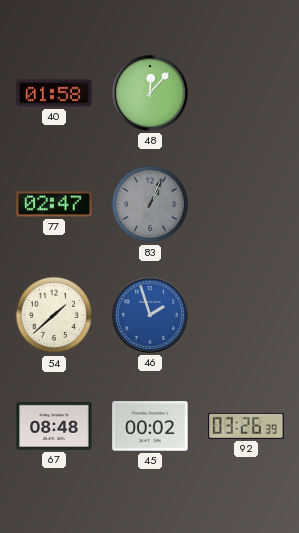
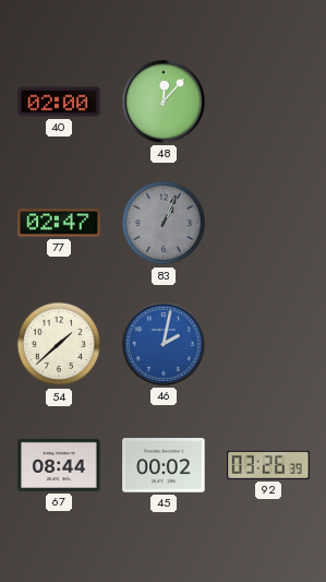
40: 01:58 -> 02:00 (59, 102)
46: 1:57 -> 2:02 (164, 344)
67: 08:48 -> 08:44 (59, 465)
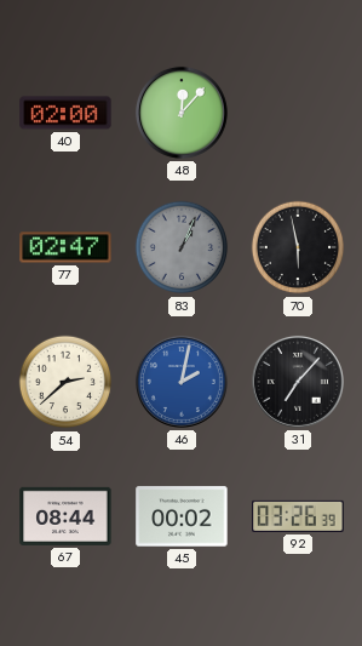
70: none -> 5:58 (298, 247)
54: 1:38 -> 2:38 (65, 382)
31: none -> 7:07 (298, 382)
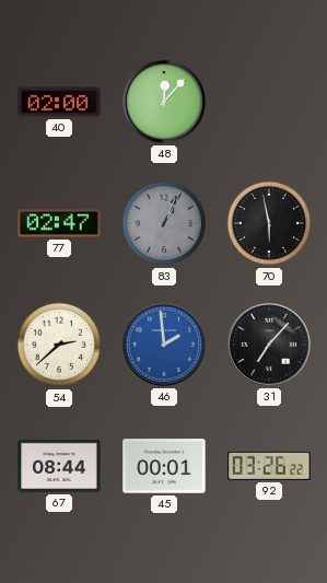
46: 2:02 -> 1:59 (164, 345)
45: 00:02 -> 00:01 (164, 466)
92: 03:26:39 -> 03:26:22 (269, 466)
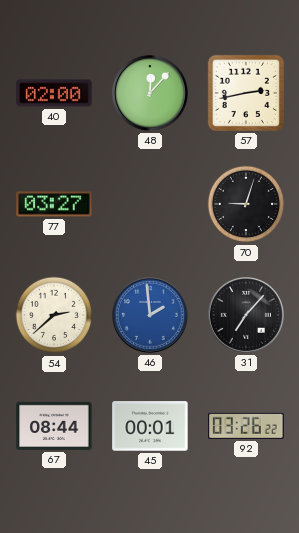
57: none -> 2:43 (246, 93)
77: 02:47 -> 03:27 (54, 204)
83: 1:04 -> none (164, 223)
70: 5:58 -> 9:03 (246, 204)
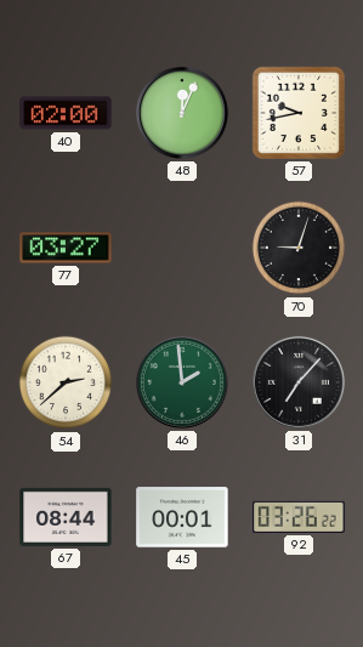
48: 12:07 -> 12:04 (182, 113)
57: 2:43 -> 9:43 (299, 113)
46 dial: blue -> green (182, 382)
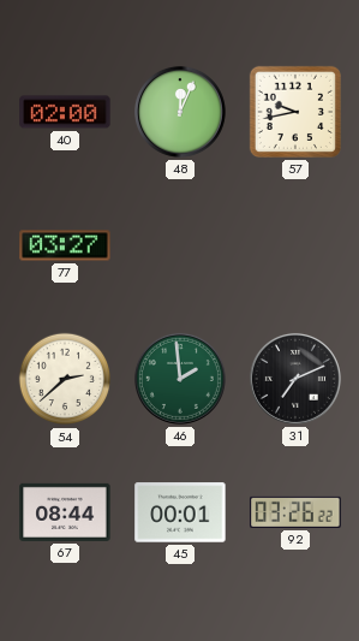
70: 9:03 -> none (299, 248)
31: 7:07 -> 7:11 (295, 379)
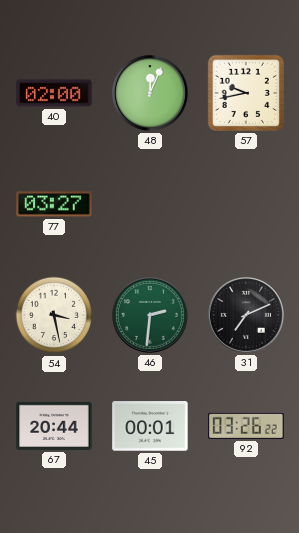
54: 2:38 -> 3:28 (54, 315)
46: 1:59 -> 2:31 (150, 315)
67: 08:44 -> 20:44 (54, 426)
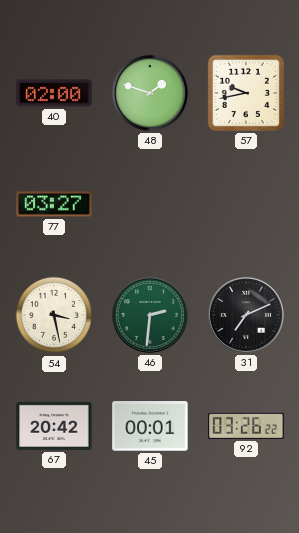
48: 12:04 -> 1:48 (150, 93)
67: 20:44 -> 20:42 (54, 426)
